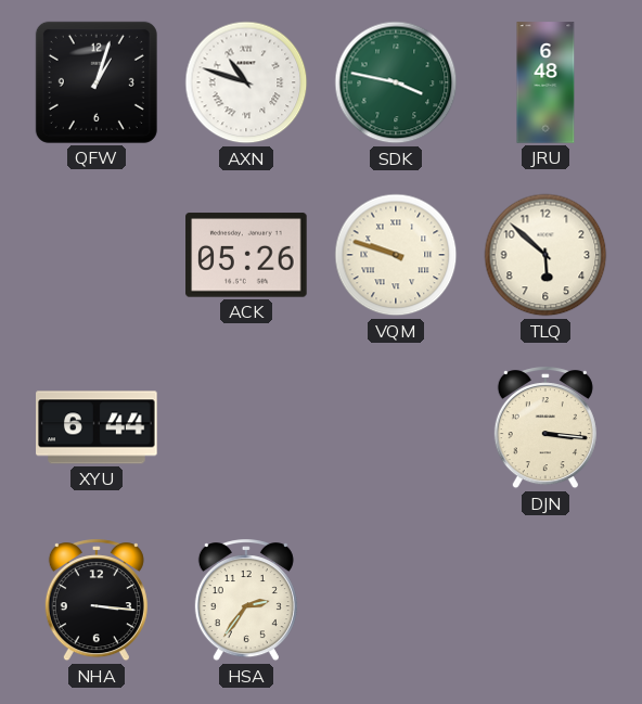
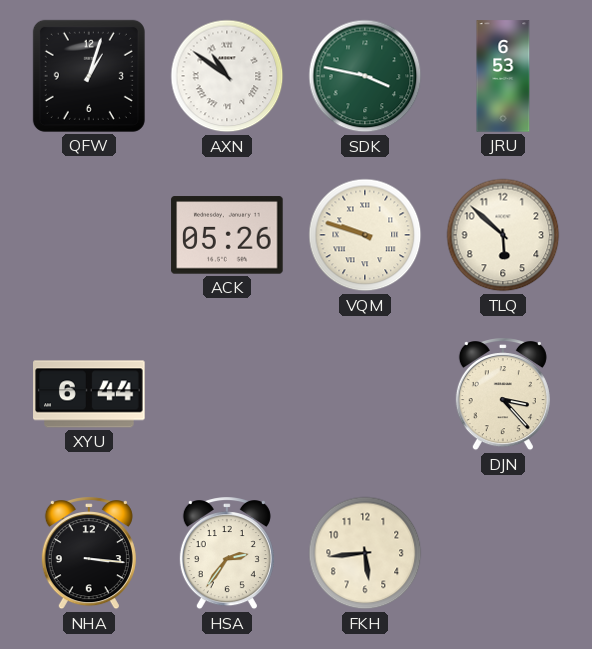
AXN: 10:48 -> 10:51 (227, 76)
JRU: 6:48 -> 6:53 (503, 76)
DJN: 3:16 -> 3:23 (503, 395)
FKH: none -> 5:44 (365, 553)
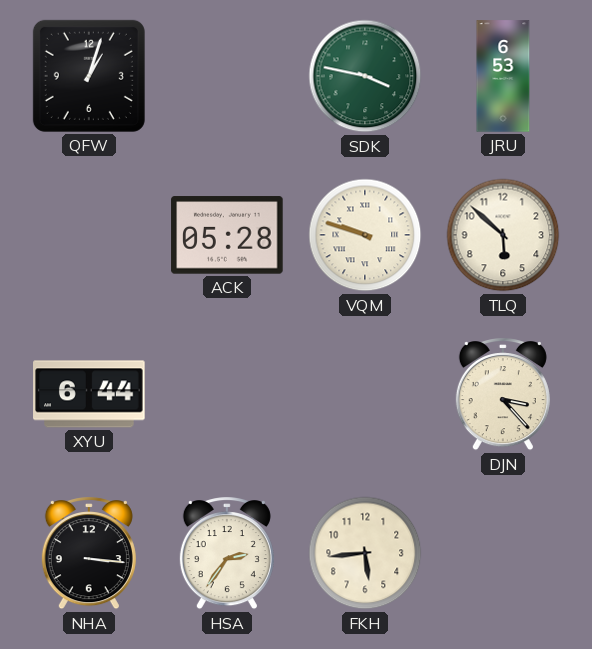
AXN: 10:51 -> none (227, 76)
ACK: 05:26 -> 05:28 (227, 235)
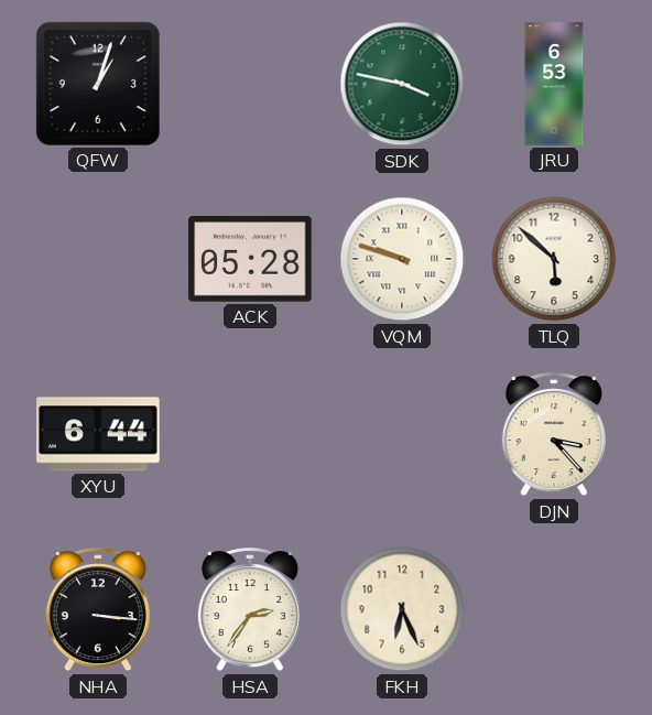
FKH: 5:44 -> 6:26 (402, 609)
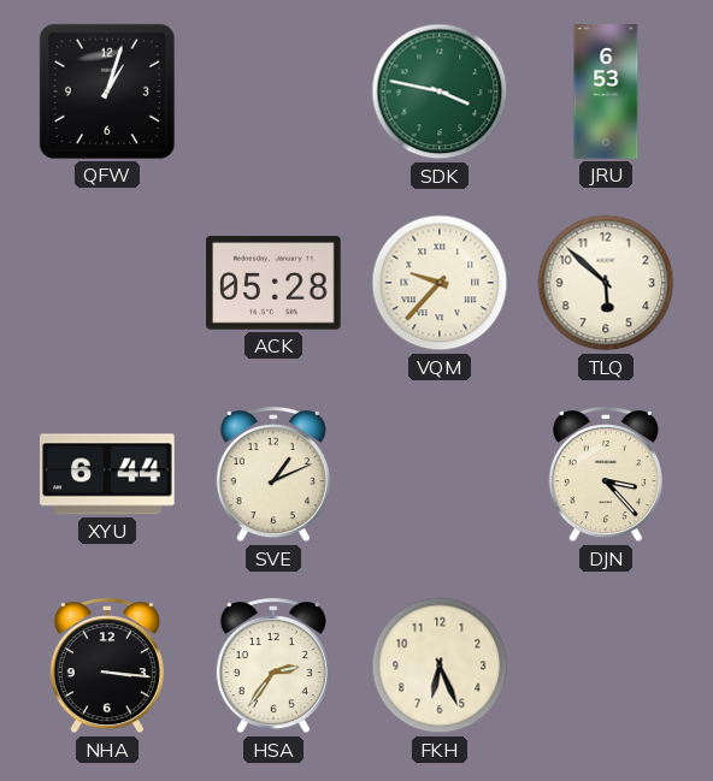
VQM: 9:48 -> 9:37 (440, 283)
SVE: none -> 1:11 (273, 475)
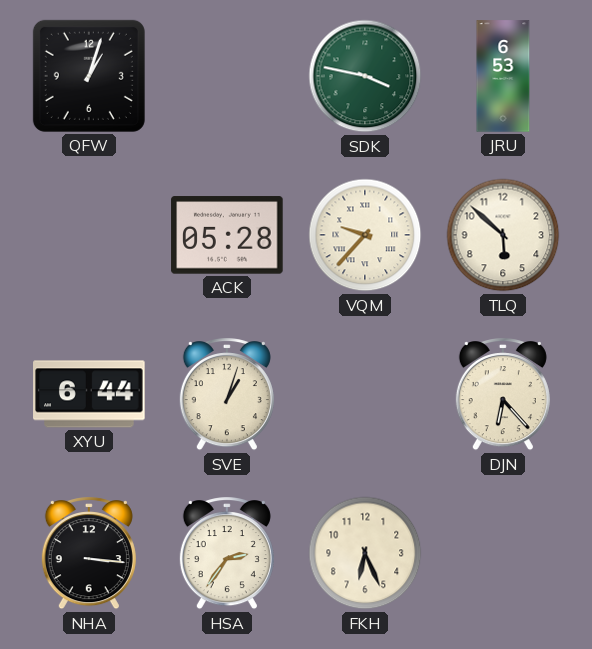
SVE: 1:11 -> 1:03 (227, 395)
DJN: 3:23 -> 6:23 (503, 395)
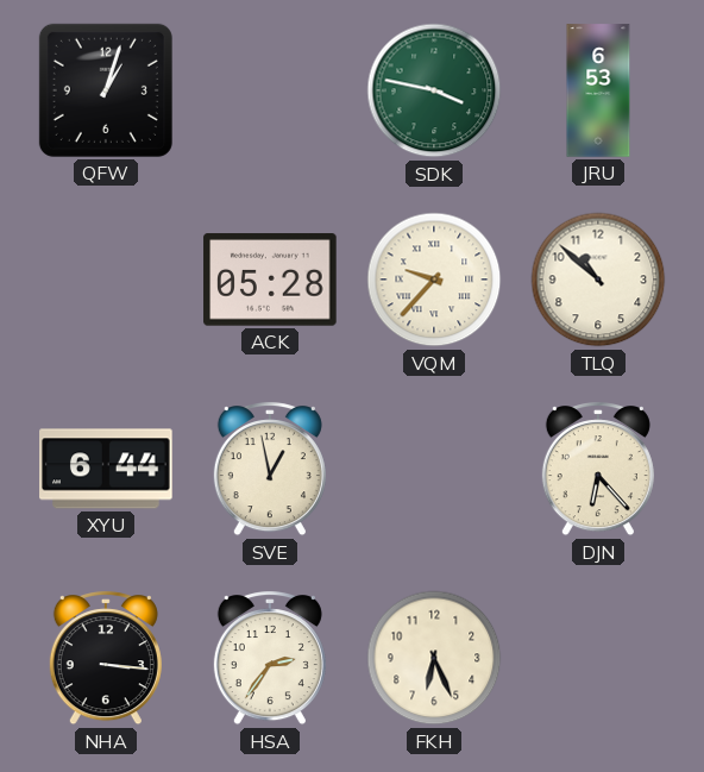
TLQ: 5:52 -> 10:52 (598, 280)
SVE: 1:03 -> 12:58 (270, 470)
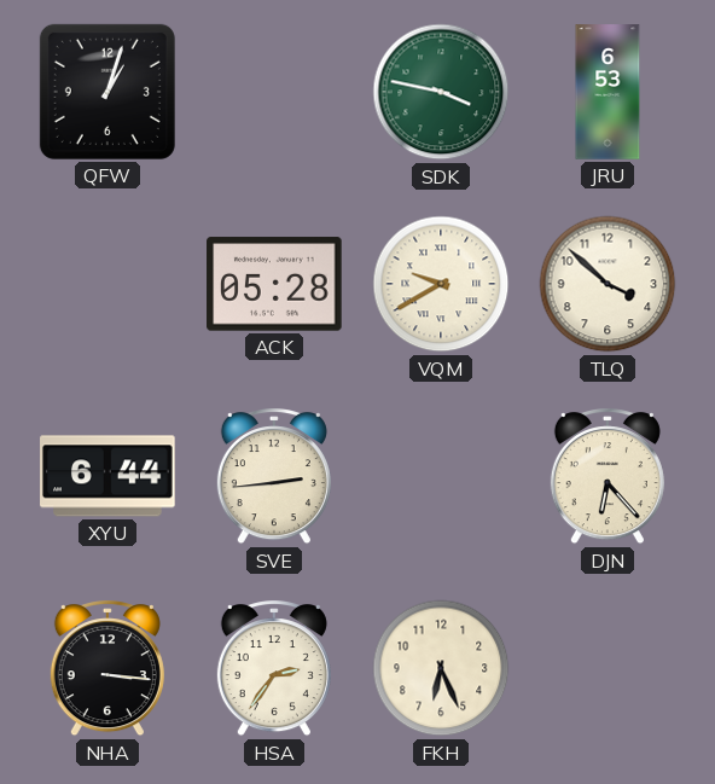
VQM: 9:37 -> 9:40 (441, 284)
TLQ: 10:52 -> 3:52 (608, 284)
SVE: 12:58 -> 2:44 (274, 477)
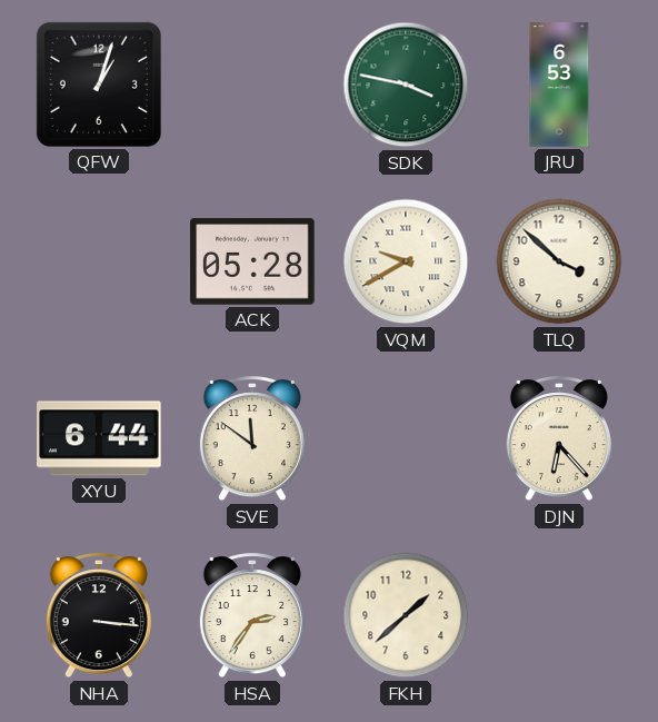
SVE: 2:44 -> 11:51 (252, 439)
FKH: 6:26 -> 1:38 (406, 615)
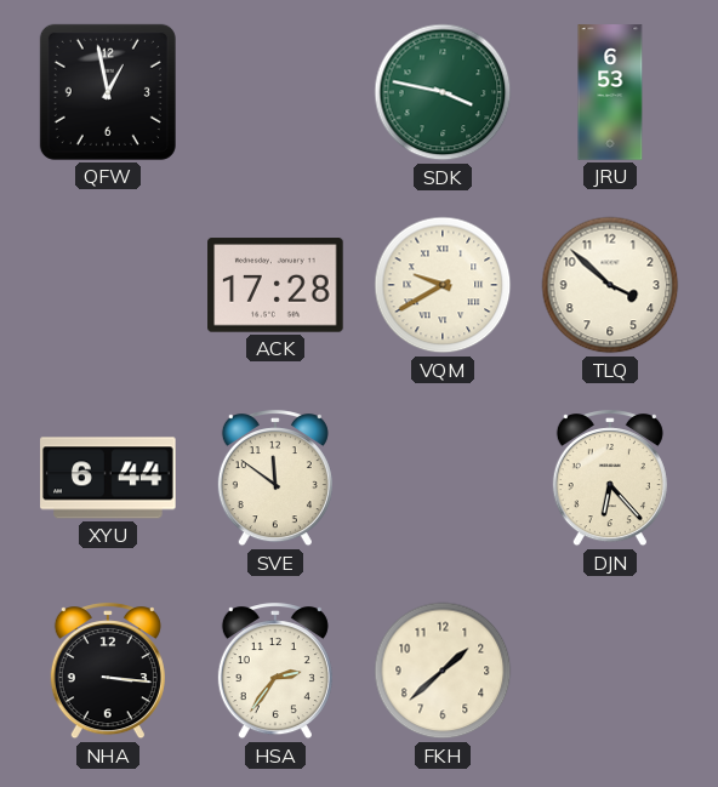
QFW: 1:03 -> 12:58 (108, 92)
ACK: 05:28 -> 17:28 (275, 285)
